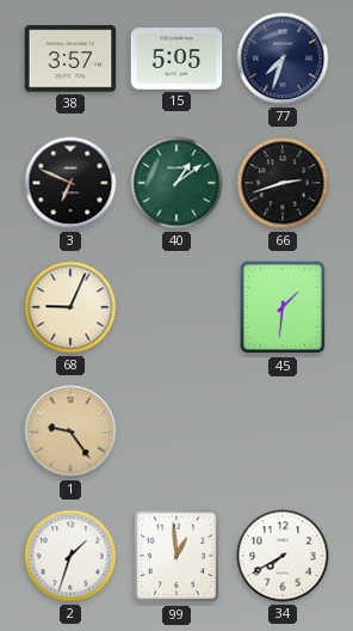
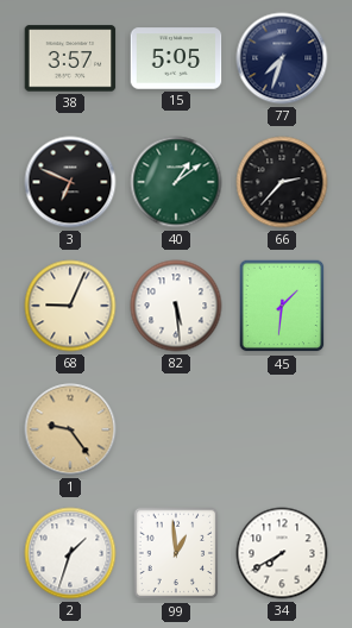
66: 2:42 -> 2:37 (282, 182)
82: none -> 5:29 (176, 306)
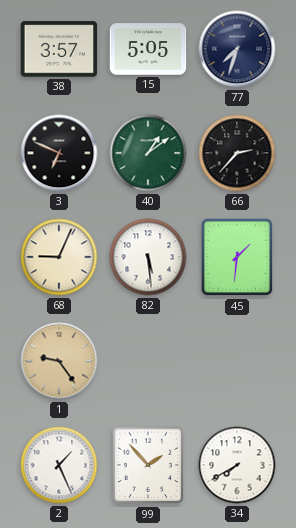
2: 1:33 -> 1:26 (59, 465)
99: 12:59 -> 1:53 (148, 465)
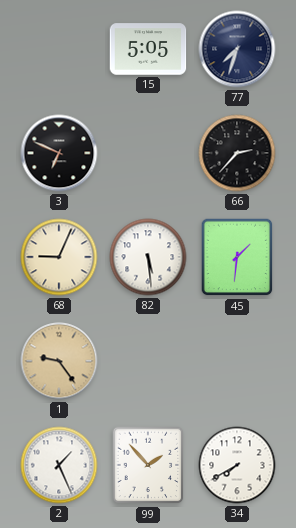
38: 3:57 -> none (59, 49)
40: 1:09 -> none (148, 153)
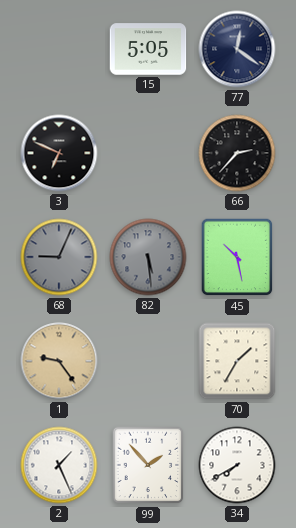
77: 7:33 -> 12:21 (237, 49)
68 dial: cream -> grey (59, 257)
82 dial: white -> grey (148, 257)
45: 1:31 -> 10:28 (237, 257)
70: none -> 1:35 (237, 361)
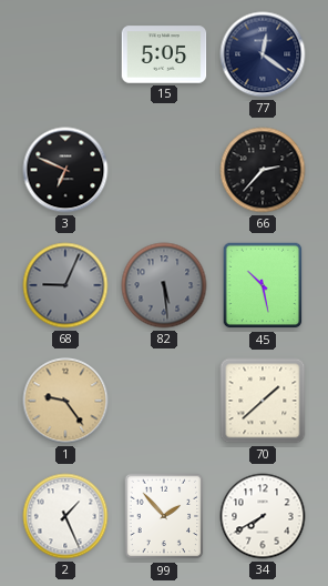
70: 1:35 -> 1:38 (263, 401)
